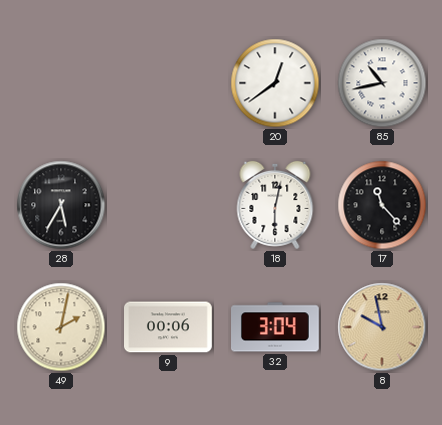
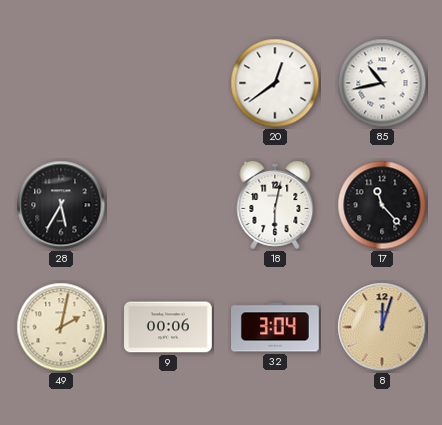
8: 9:58 -> 12:03 (382, 327)
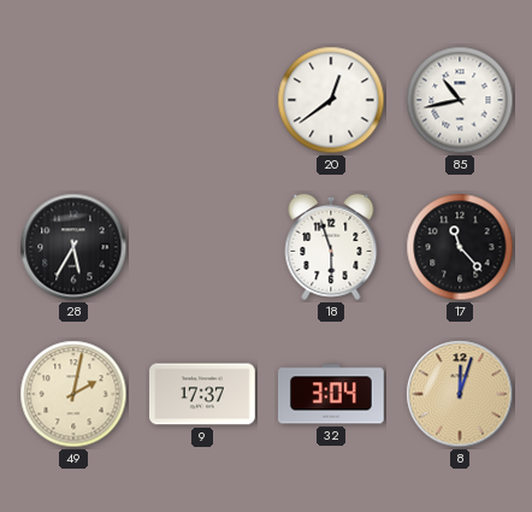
18: 6:02 -> 5:57 (331, 247)
9: 00:06 -> 17:37 (203, 394)
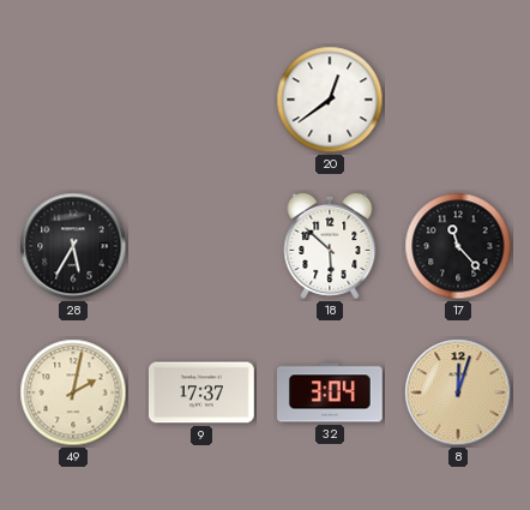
85: 10:43 -> none (460, 100)
18: 5:57 -> 5:52 (330, 246)
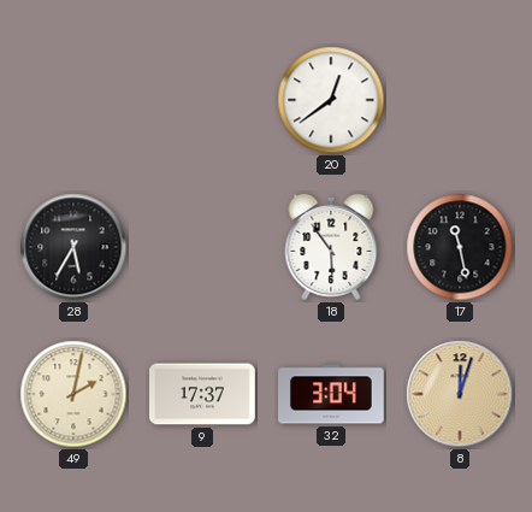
18: 5:52 -> 5:54 (331, 247)
17: 11:23 -> 11:28 (460, 247)
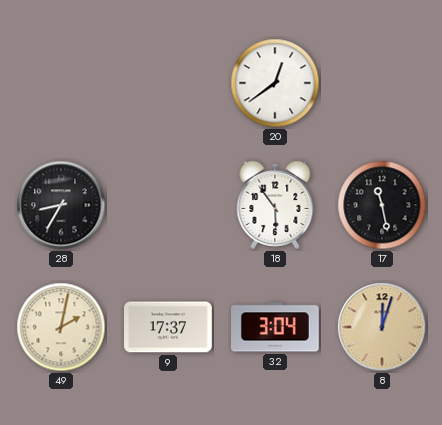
28: 5:35 -> 8:35 (61, 205)
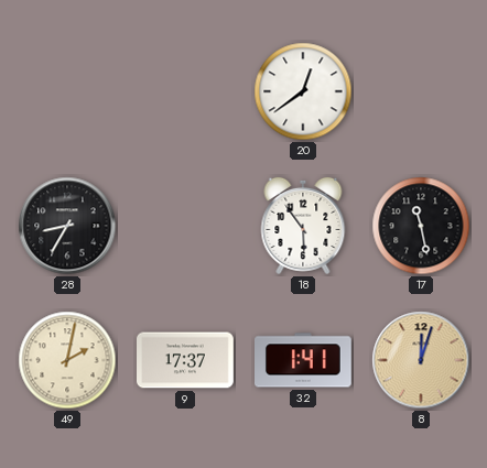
32: 3:04 -> 1:41 (304, 360)
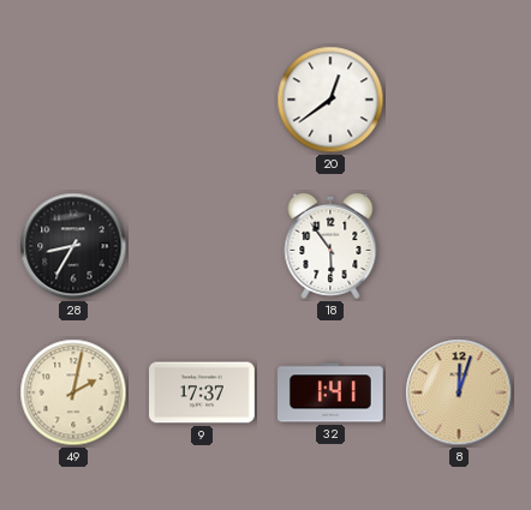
17: 11:28 -> none (421, 226)
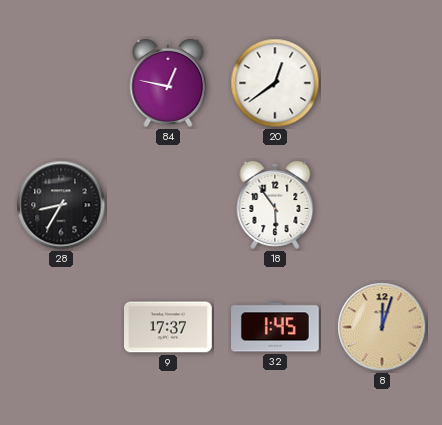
84: none -> 12:47 (168, 83)
49: 2:02 -> none (73, 392)
32: 1:41 -> 1:45 (276, 327)
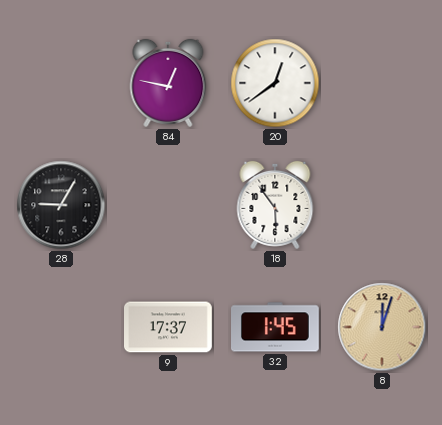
28: 8:35 -> 9:05 (61, 205)
